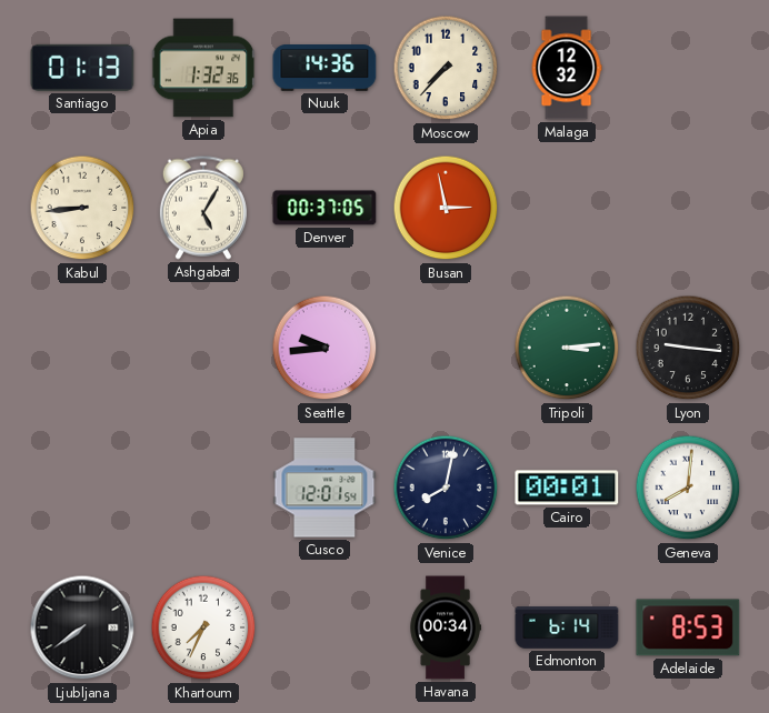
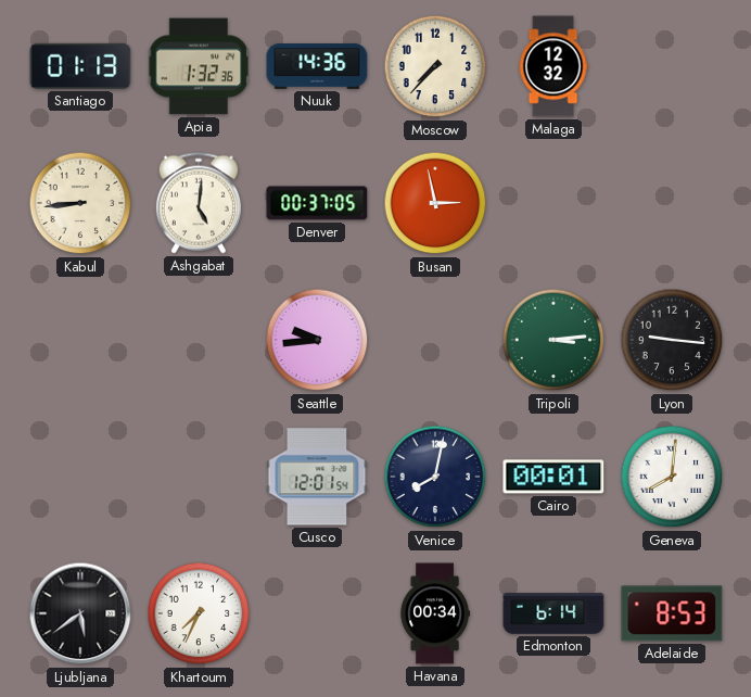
Ashgabat: 5:05 -> 5:01 (199, 203)
Ljubljana: 7:39 -> 5:39 (80, 613)
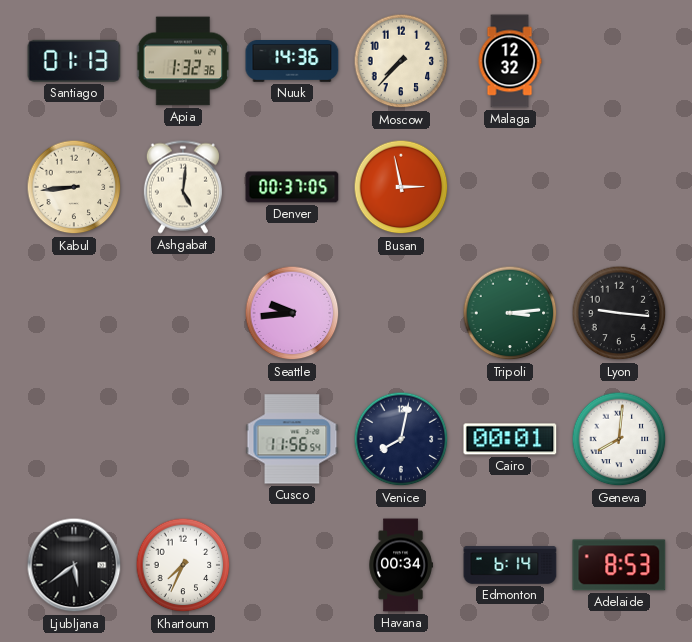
Cusco: 12:01 -> 11:56 (292, 439)
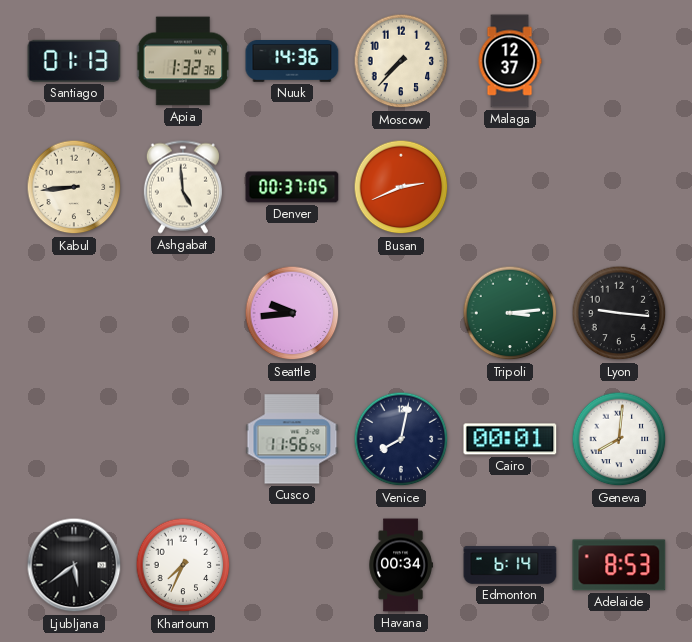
Malaga: 12:32 -> 12:37 (510, 61)
Ashgabat: 5:01 -> 4:59 (183, 187)
Busan: 2:58 -> 2:41 (401, 187)
